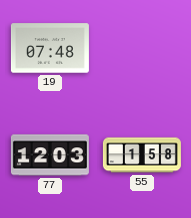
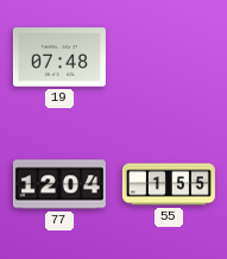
77: 12:03 -> 12:04 (59, 184)
55: 1:58 -> 1:55 (169, 184)
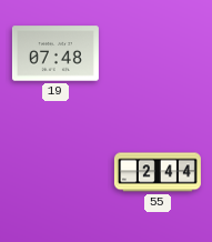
77: 12:04 -> none (59, 184)
55: 1:55 -> 2:44 (158, 172)
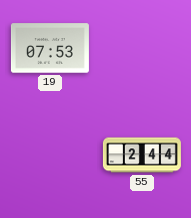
19: 07:48 -> 07:53 (50, 48)
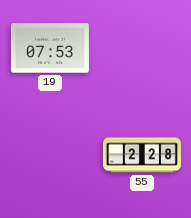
55: 2:44 -> 2:28 (142, 155)
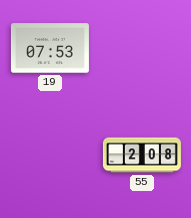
55: 2:28 -> 2:08 (142, 155)
